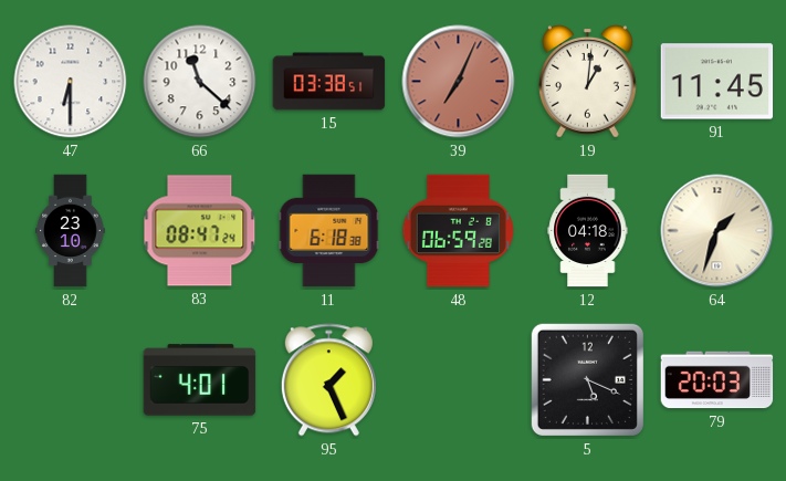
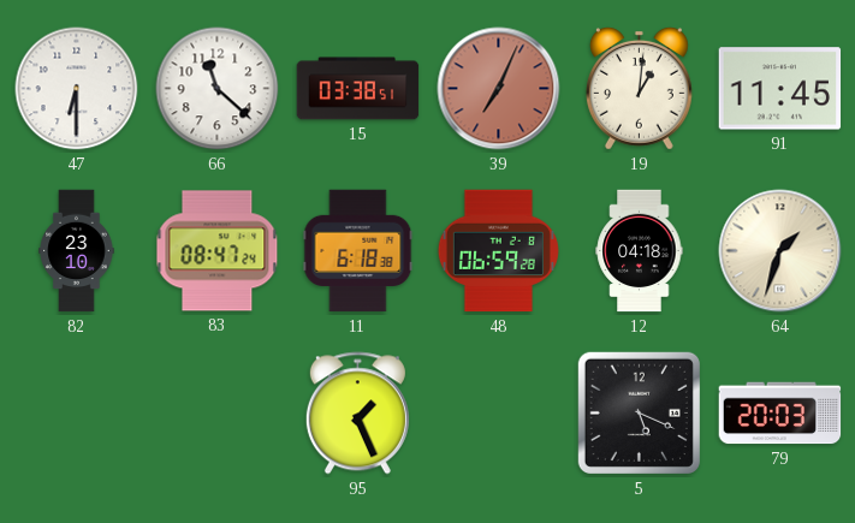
75: 4:01 -> none (200, 380)
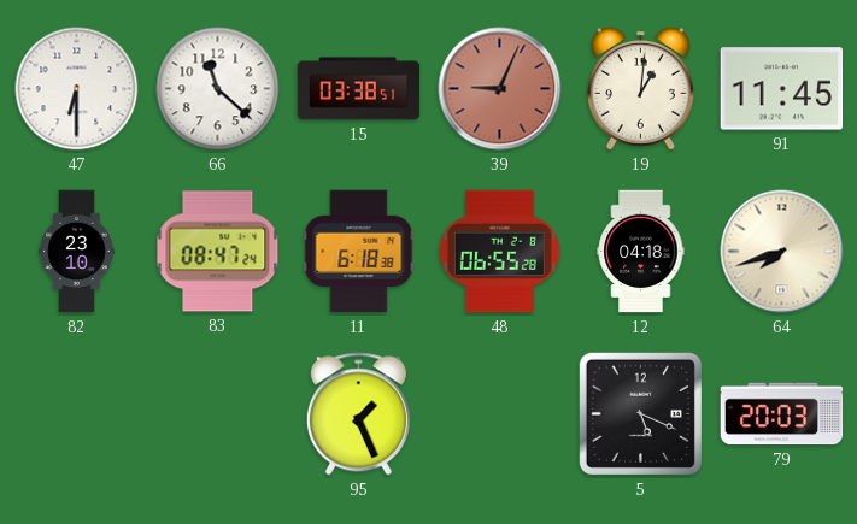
39: 7:04 -> 9:04 (500, 89)
48: 06:59 -> 06:55 (499, 252)
64: 1:33 -> 7:42 (782, 252)
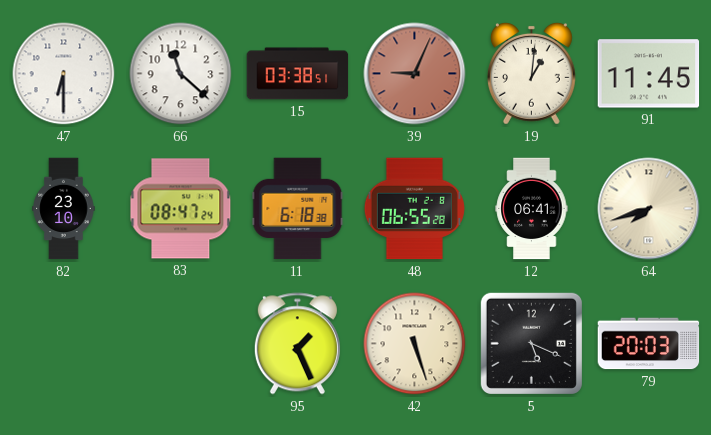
12: 04:18 -> 06:41 (532, 209)
42: none -> 5:27 (415, 344)
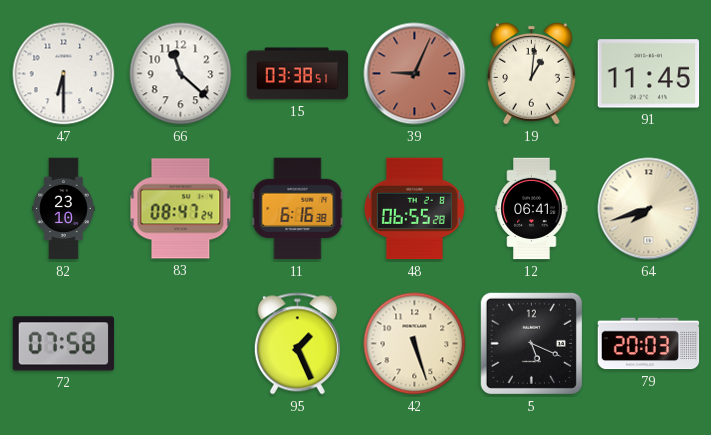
11: 6:18 -> 6:16 (298, 209)
72: none -> 07:58 (64, 344)
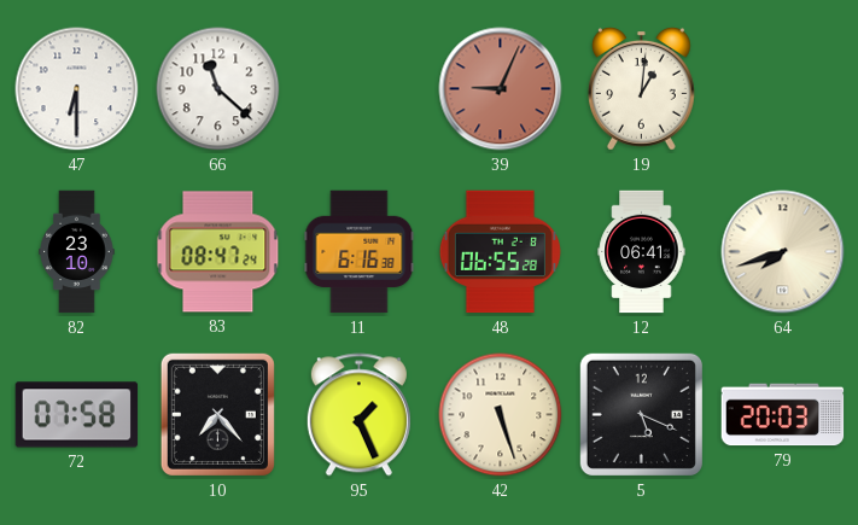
15: 03:38 -> none (298, 74)
91: 11:45 -> none (649, 74)
10: none -> 7:23 (217, 414)
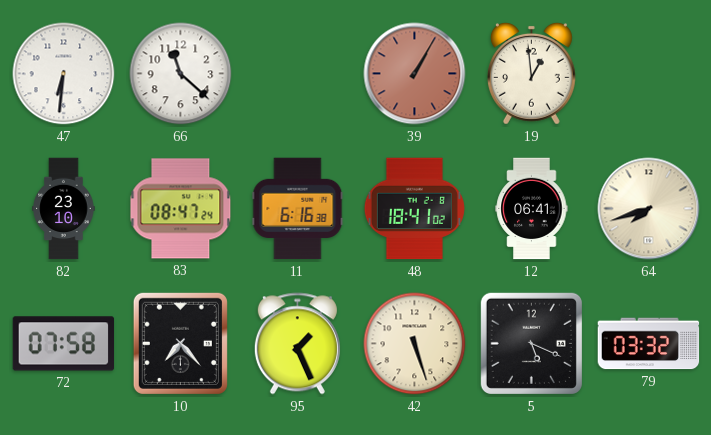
47: 6:30 -> 6:31 (64, 74)
39: 9:04 -> 1:05 (415, 74)
19: 1:01 -> 12:59 (531, 73)
48: 06:55 -> 18:41 (414, 209)
79: 20:03 -> 03:32 (649, 344)
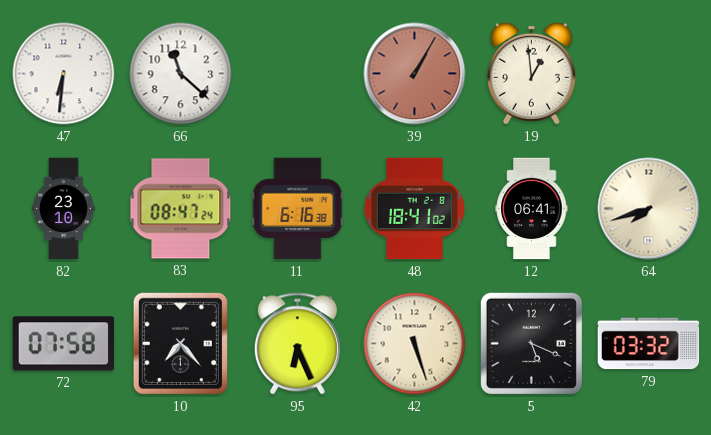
95: 1:26 -> 6:26 (297, 344)
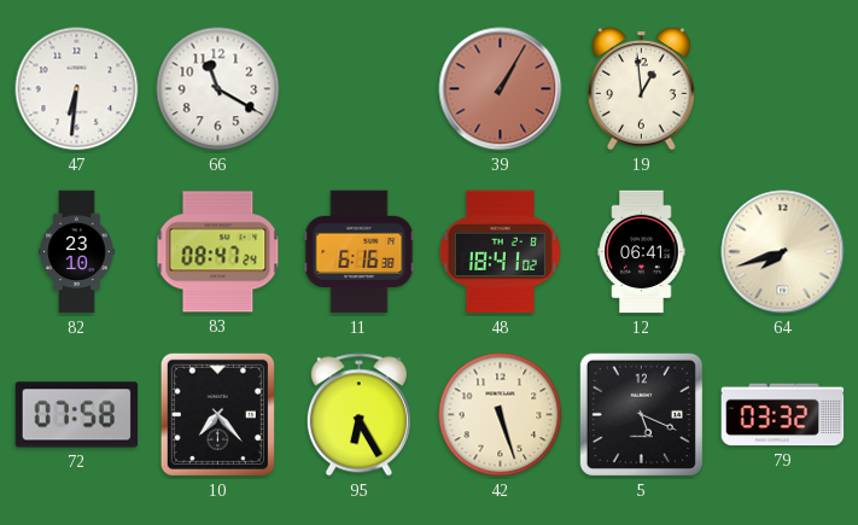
66: 11:22 -> 11:20 (218, 89)
95: 6:26 -> 6:25 (358, 415)
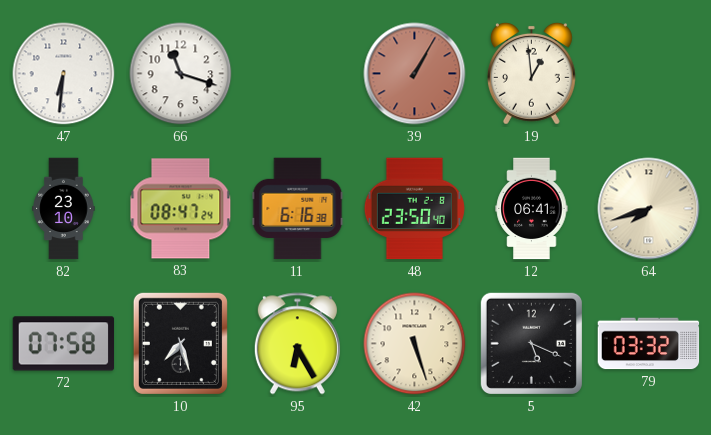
66: 11:20 -> 11:18 (181, 74)
48: 18:41 -> 23:50 (414, 209)
10: 7:23 -> 7:27 (180, 343)
